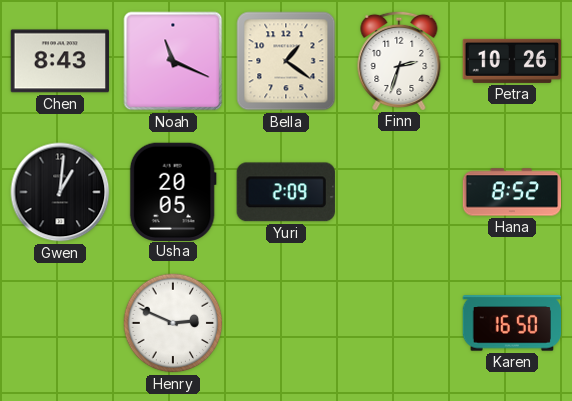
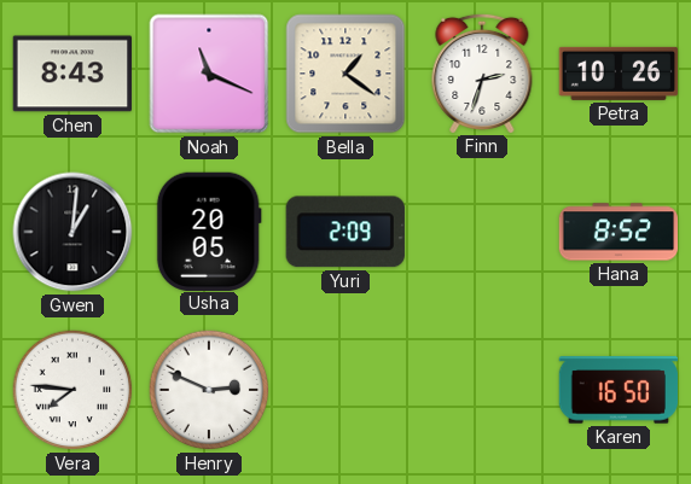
Vera: none -> 7:46 (72, 390)
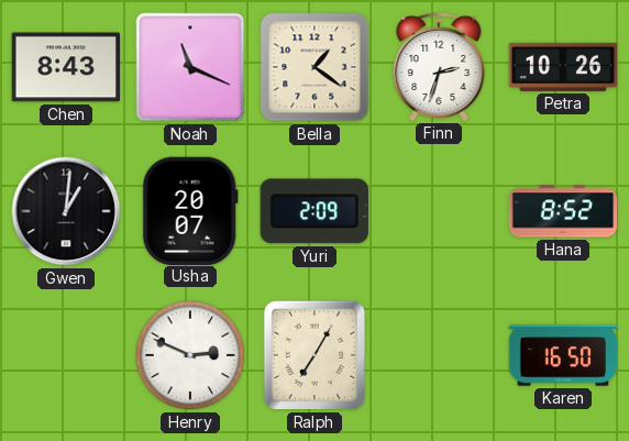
Usha: 20:05 -> 20:07 (190, 210)
Vera: 7:46 -> none (72, 390)
Ralph: none -> 7:05 (314, 355)
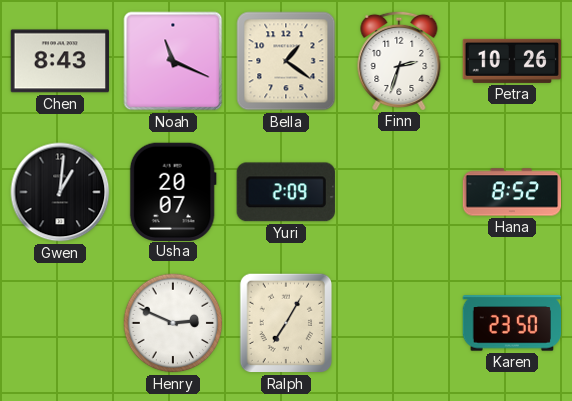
Karen: 16:50 -> 23:50 (511, 323)
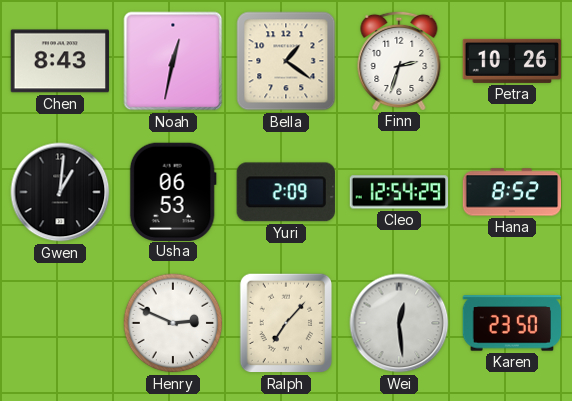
Noah: 11:19 -> 12:32 (173, 61)
Usha: 20:07 -> 06:53 (173, 191)
Cleo: none -> 12:54 (399, 192)
Ralph: 7:05 -> 7:07 (286, 323)
Wei: none -> 12:29 (399, 323)
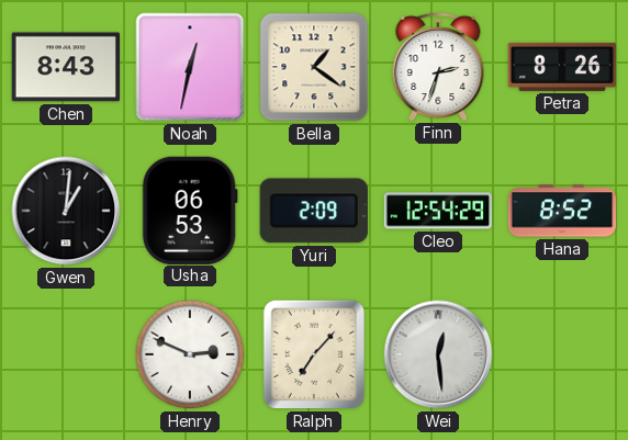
Petra: 10:26 -> 8:26 (562, 67)
Karen: 23:50 -> none (511, 323)
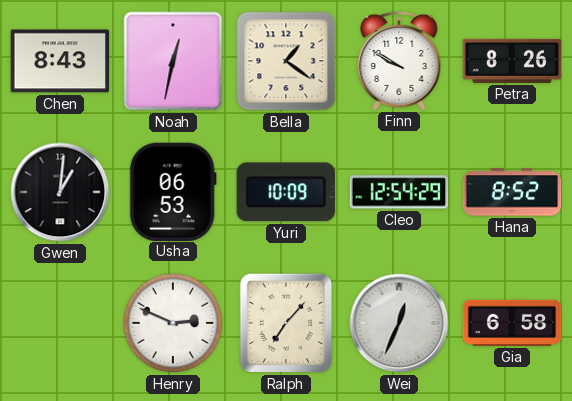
Finn: 2:33 -> 9:50 (399, 60)
Yuri: 2:09 -> 10:09 (286, 192)
Wei: 12:29 -> 12:34 (399, 323)
Gia: none -> 6:58 (512, 323)
